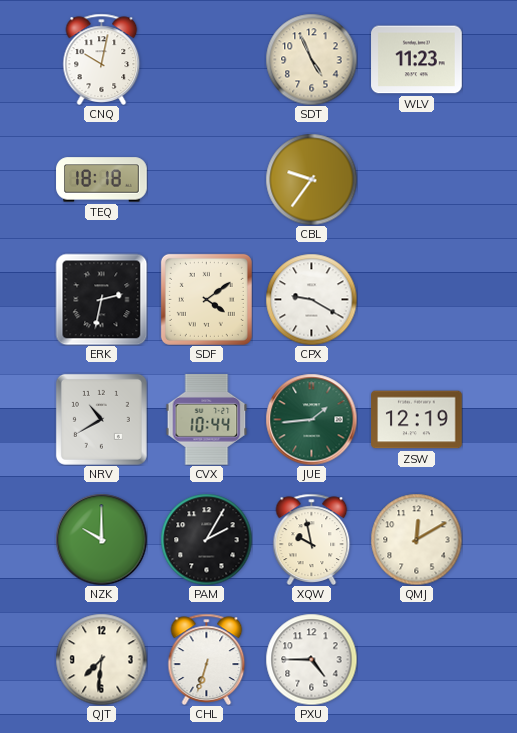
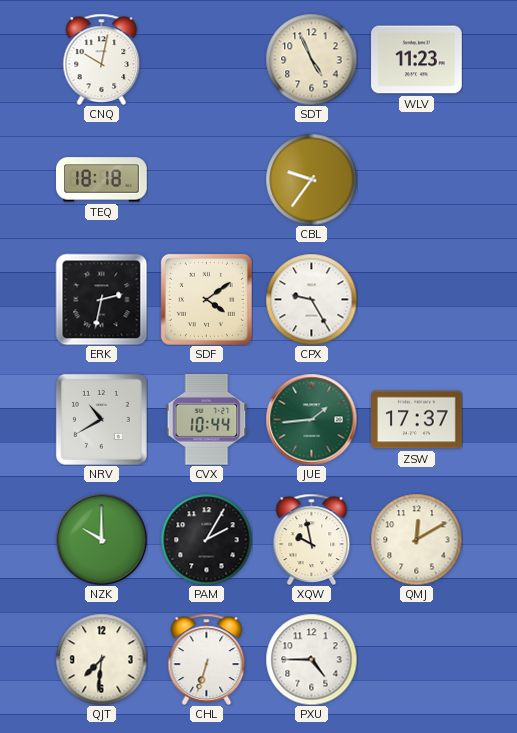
CPX: 9:20 -> 9:25 (311, 299)
ZSW: 12:19 -> 17:37 (417, 420)
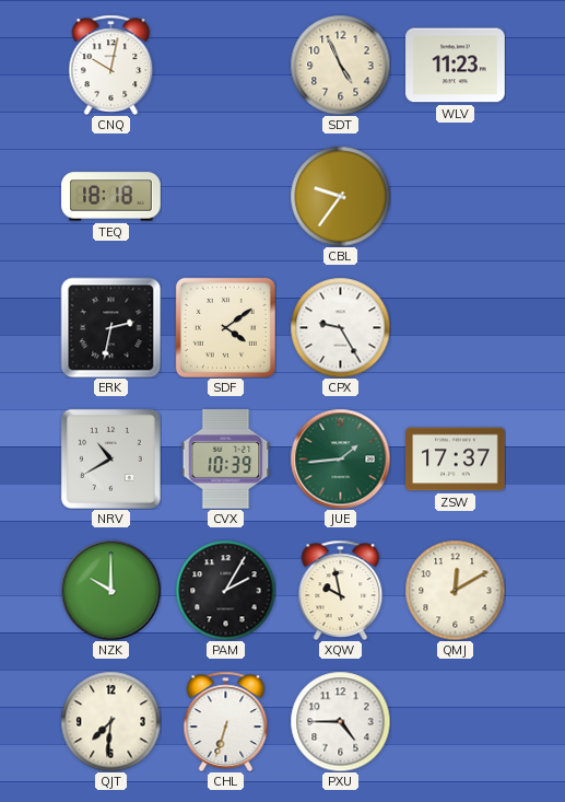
CVX: 10:44 -> 10:39 (226, 460)
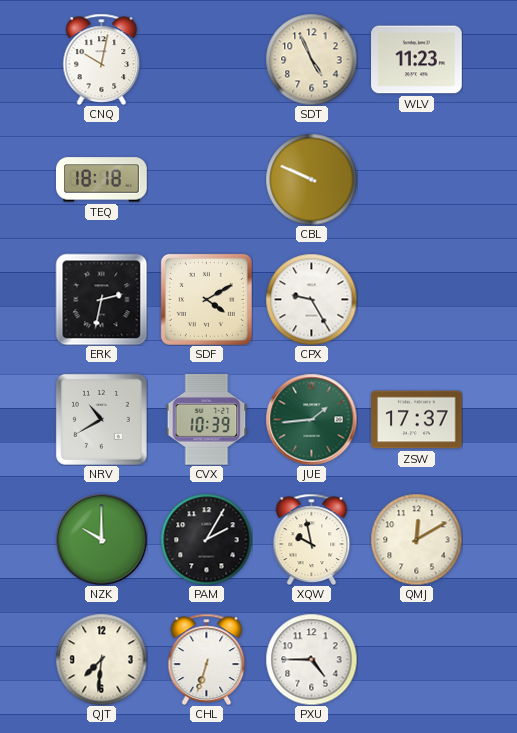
CBL: 9:36 -> 9:49 (311, 179)
SDF: 4:09 -> 4:10 (206, 299)
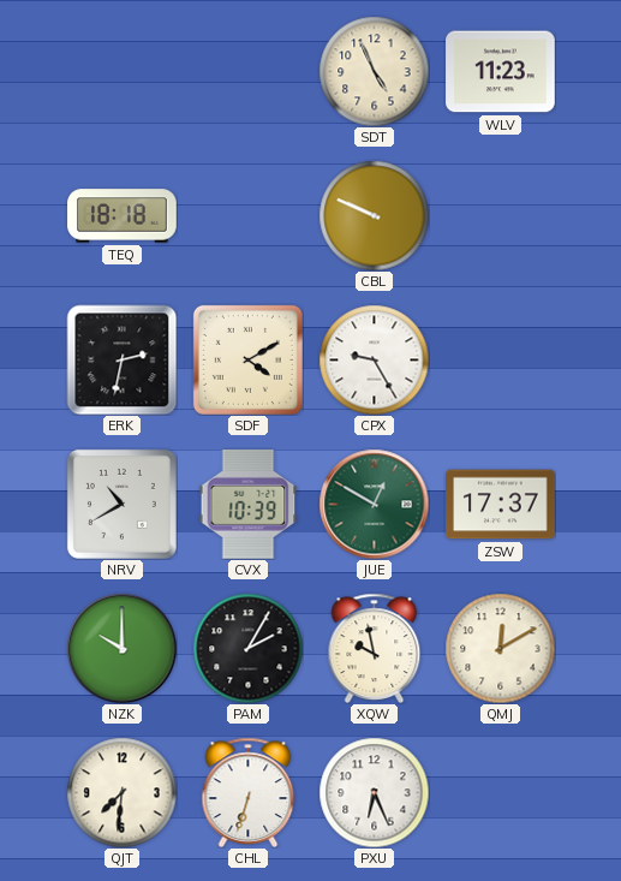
CNQ: 10:02 -> none (102, 59)
JUE: 1:44 -> 12:50 (374, 504)
PXU: 4:45 -> 6:26 (374, 792)
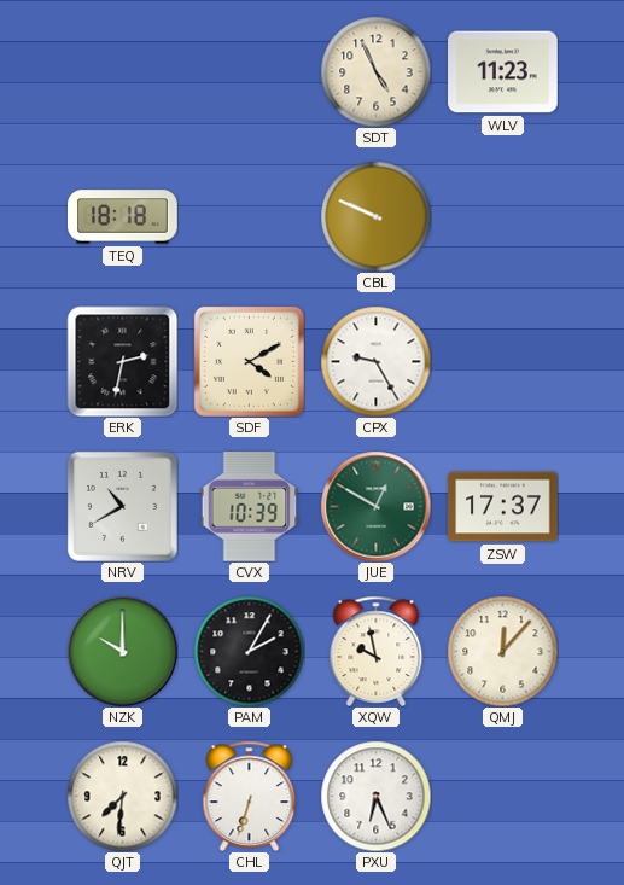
QMJ: 12:10 -> 12:07 (502, 651)
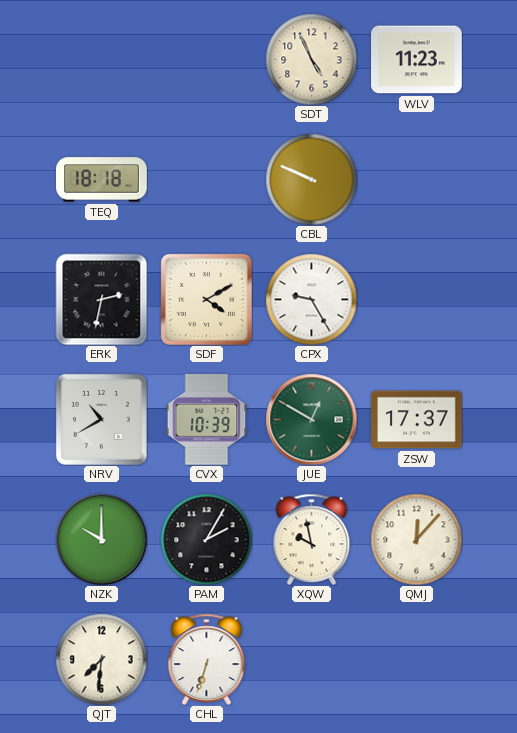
PXU: 6:26 -> none (375, 796)
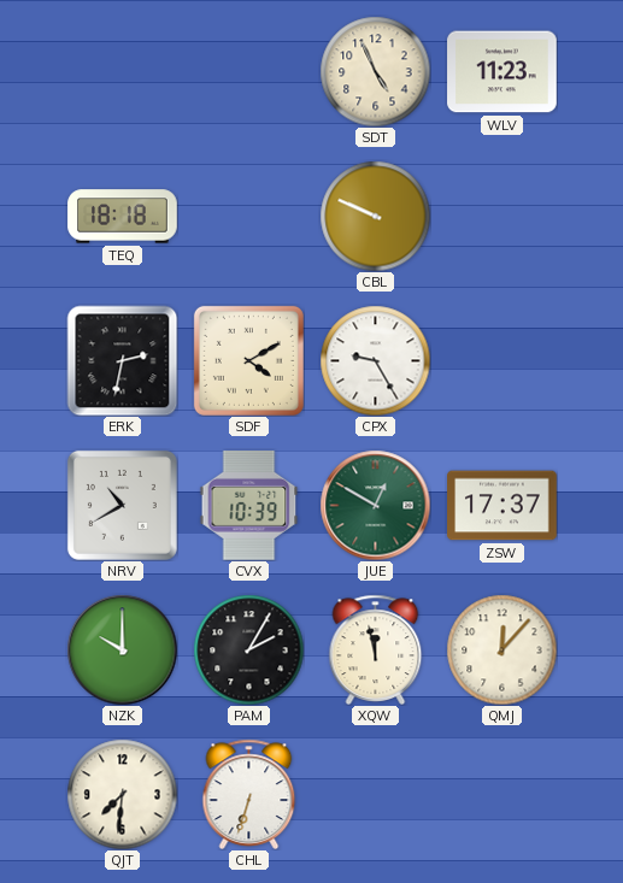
XQW: 9:58 -> 11:58 (376, 649)
